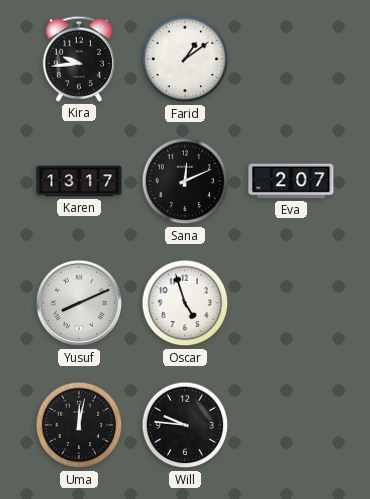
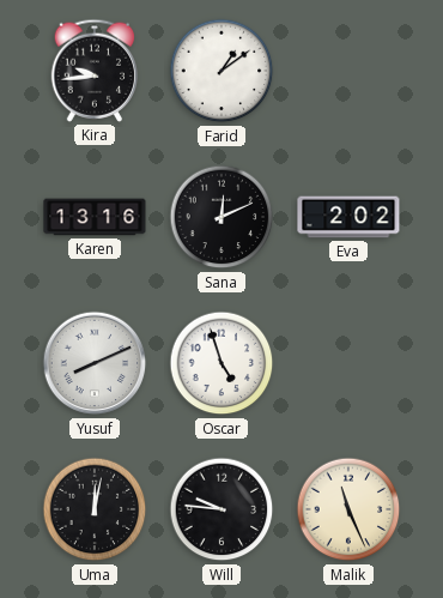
Karen: 13:17 -> 13:16 (95, 217)
Eva: 2:07 -> 2:02 (348, 217)
Malik: none -> 11:26 (348, 509)
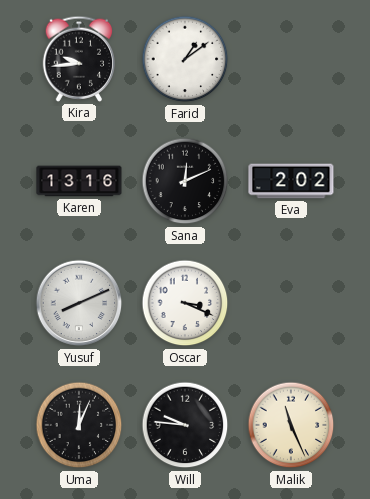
Oscar: 4:57 -> 3:19 (185, 303)
Uma: 12:02 -> 12:04 (79, 425)
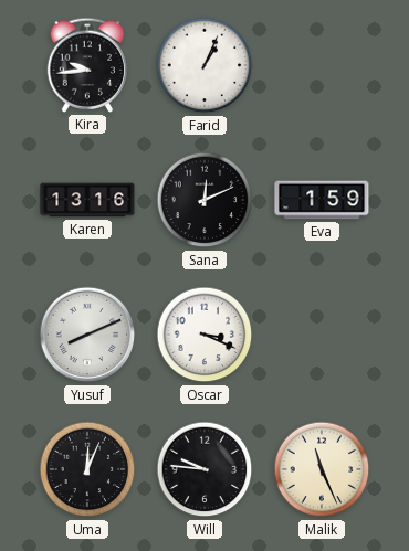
Farid: 1:09 -> 1:04 (204, 65)
Eva: 2:02 -> 1:59 (322, 200)
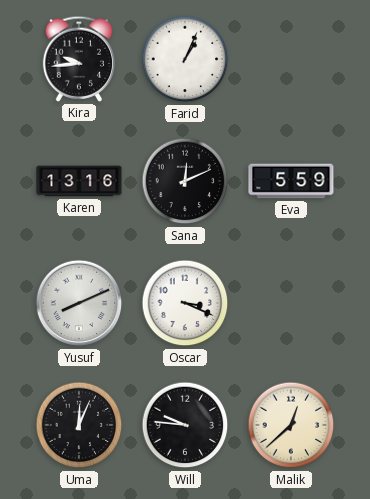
Eva: 1:59 -> 5:59 (291, 181)
Malik: 11:26 -> 12:38 (291, 425)
